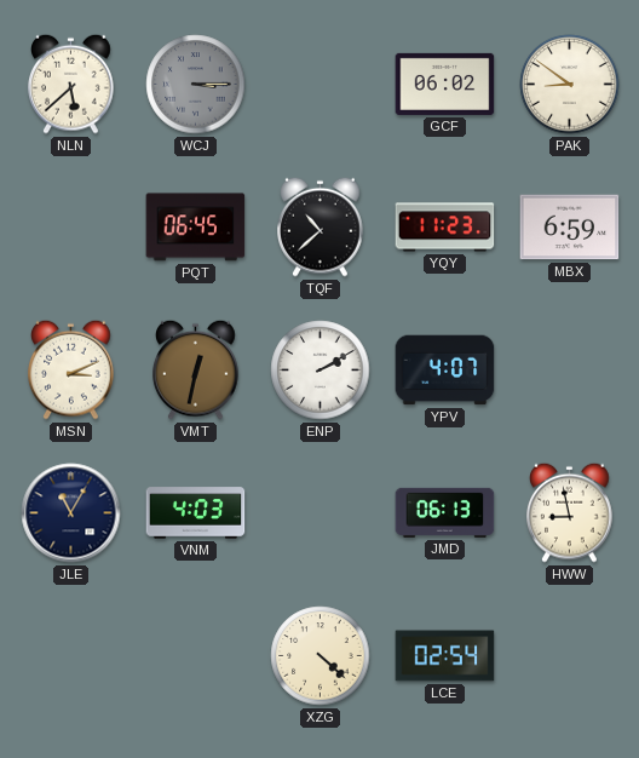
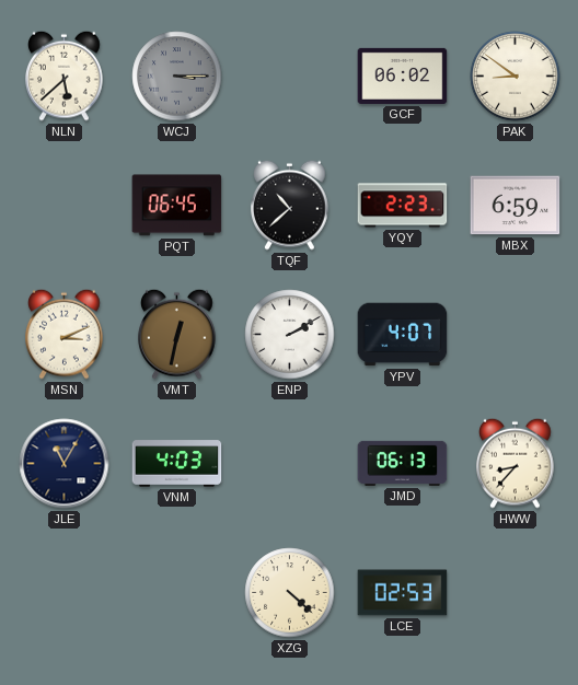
YQY: 11:23 -> 2:23 (403, 206)
HWW: 8:58 -> 8:37 (516, 463)
LCE: 02:54 -> 02:53 (403, 593)
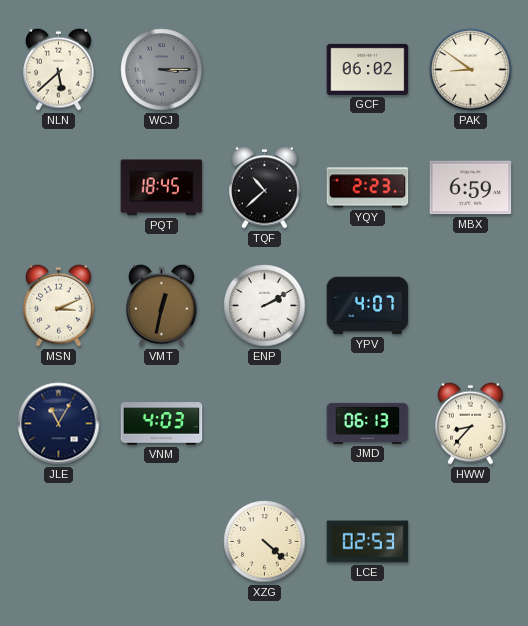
PQT: 06:45 -> 18:45 (162, 188)
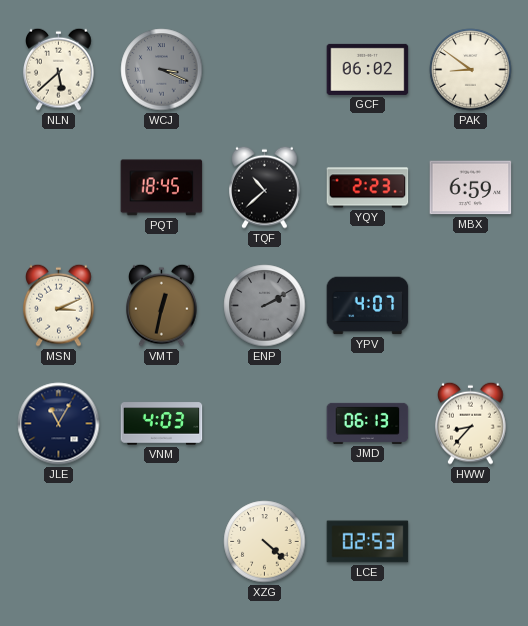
WCJ: 3:15 -> 3:19 (162, 70)
ENP dial: white -> grey (265, 306)
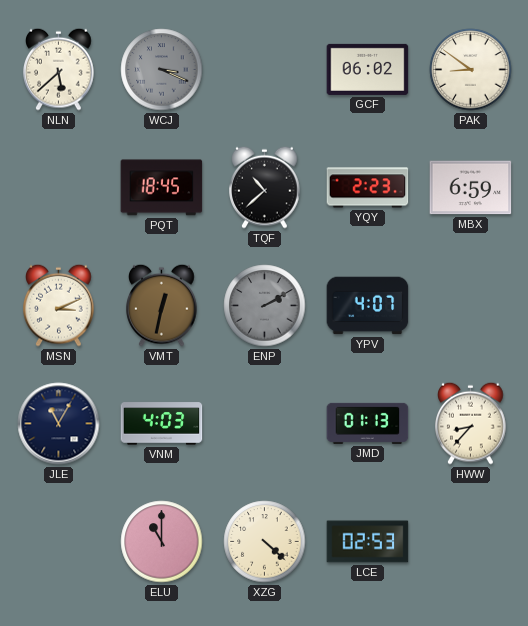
JMD: 06:13 -> 01:13 (368, 423)
ELU: none -> 11:00 (162, 542)
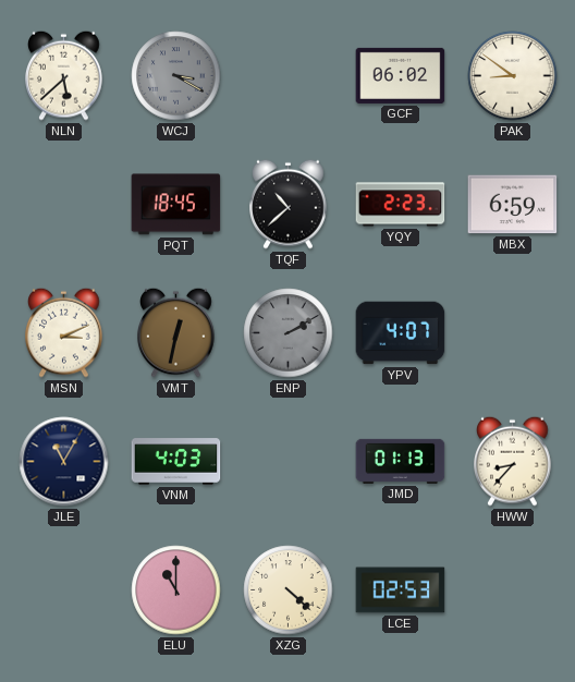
WCJ: 3:19 -> 3:20 (176, 76)
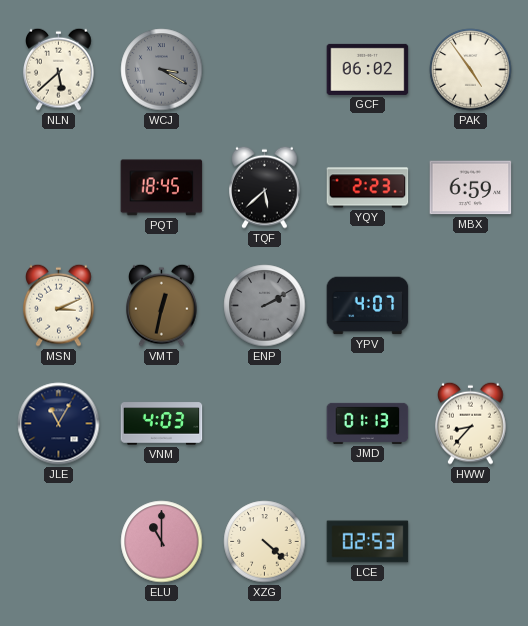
PAK: 8:51 -> 4:54 (471, 70)
TQF: 10:38 -> 5:38 (265, 187)
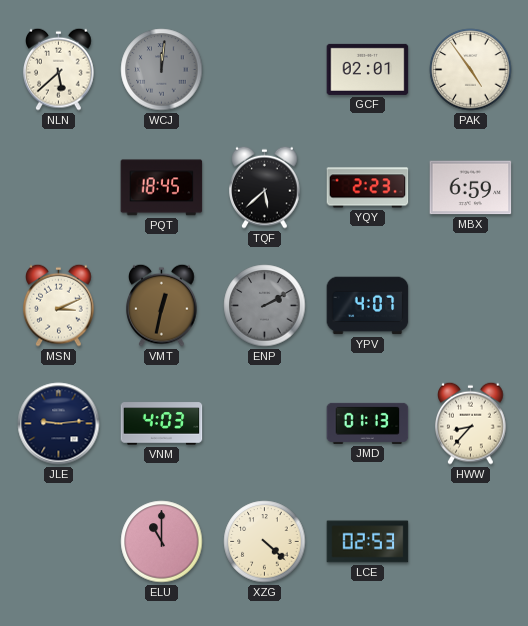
WCJ: 3:20 -> 12:01 (162, 70)
GCF: 06:02 -> 02:01 (368, 69)
JLE: 11:05 -> 9:14 (59, 424)
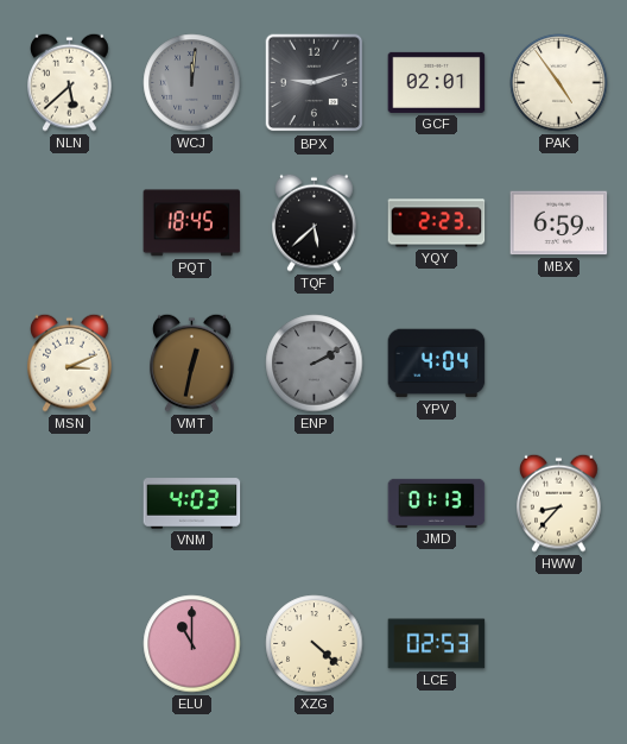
BPX: none -> 9:12 (315, 83)
YPV: 4:07 -> 4:04 (437, 364)
JLE: 9:14 -> none (59, 424)
